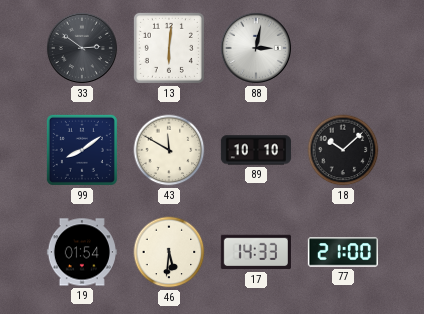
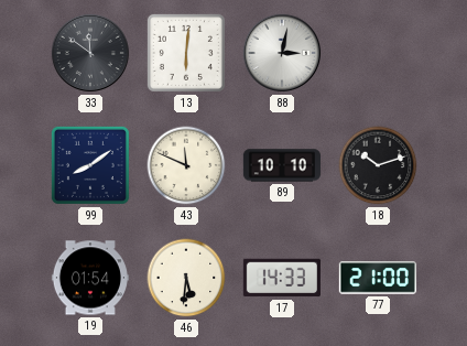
33: 2:51 -> 11:51 (90, 53)
43: 11:50 -> 11:49 (186, 165)
18: 10:08 -> 10:12 (378, 165)
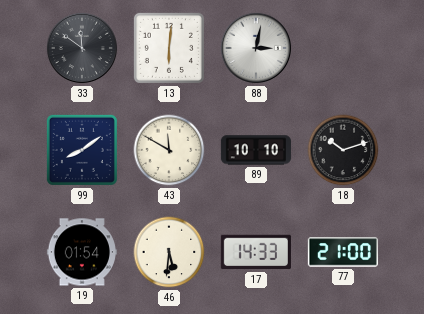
43: 11:49 -> 11:50 (169, 150)
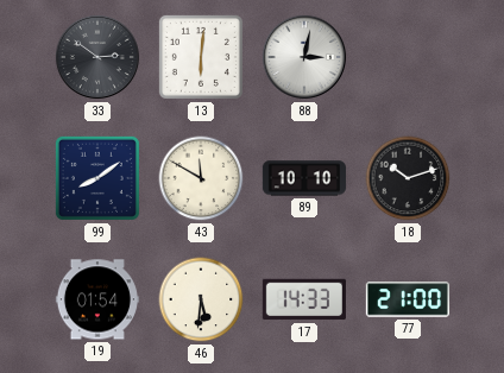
33: 11:51 -> 2:51 (97, 57)
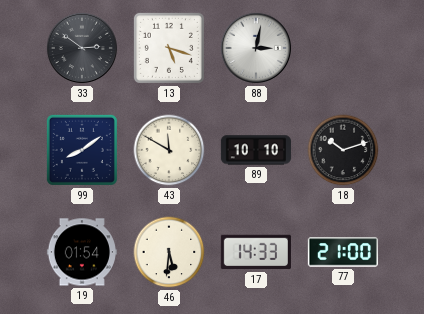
13: 6:01 -> 5:18 (169, 48)
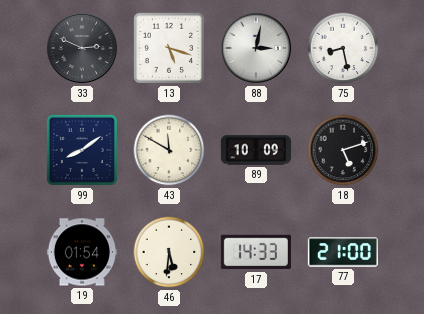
33: 2:51 -> 2:49 (82, 48)
75: none -> 8:28 (343, 48)
89: 10:10 -> 10:09 (256, 150)
18: 10:12 -> 5:12 (343, 150)
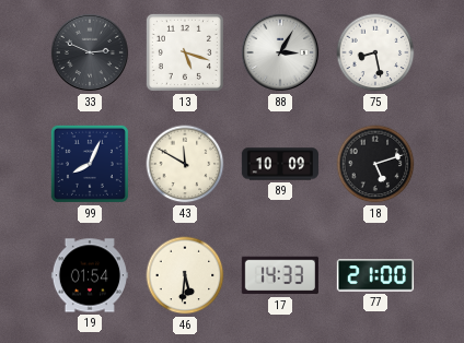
88: 3:02 -> 3:05 (280, 52)
99: 8:09 -> 8:04 (90, 164)
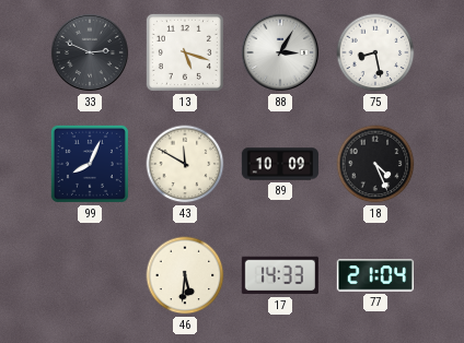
18: 5:12 -> 4:26 (375, 164)
19: 01:54 -> none (90, 275)
77: 21:00 -> 21:04 (375, 275)
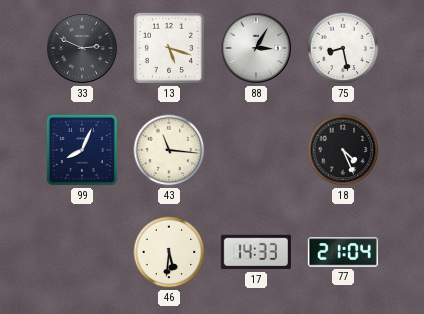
43: 11:50 -> 11:16 (169, 150)
89: 10:09 -> none (280, 164)
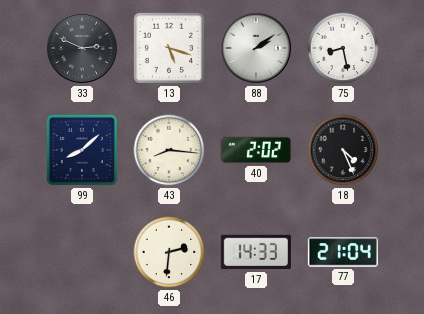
88: 3:05 -> 2:09 (256, 48)
99: 8:04 -> 8:08 (82, 150)
43: 11:16 -> 8:16 (169, 150)
40: none -> 2:02 (256, 150)
46: 5:31 -> 2:31 (169, 252)
